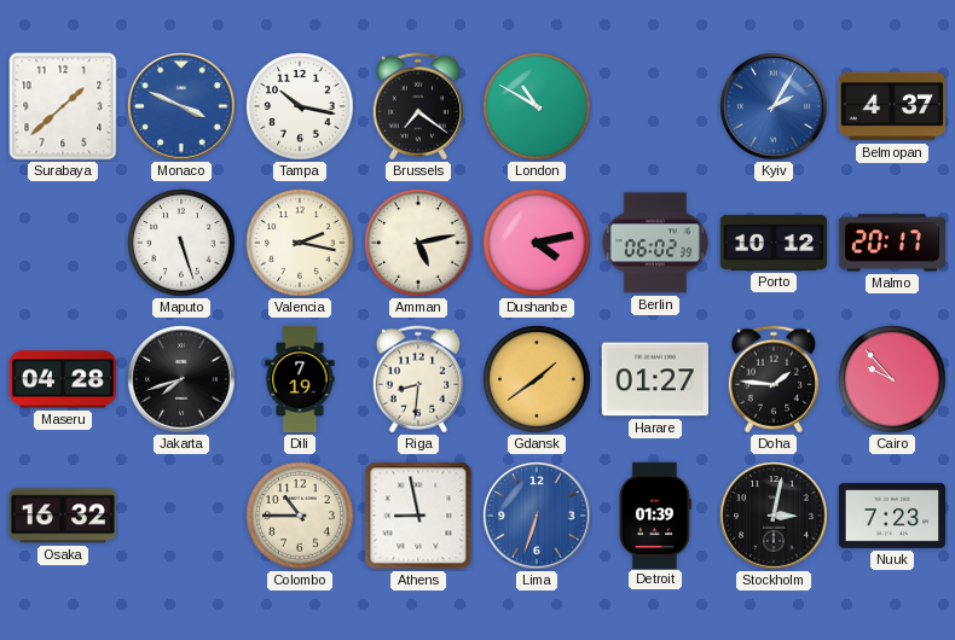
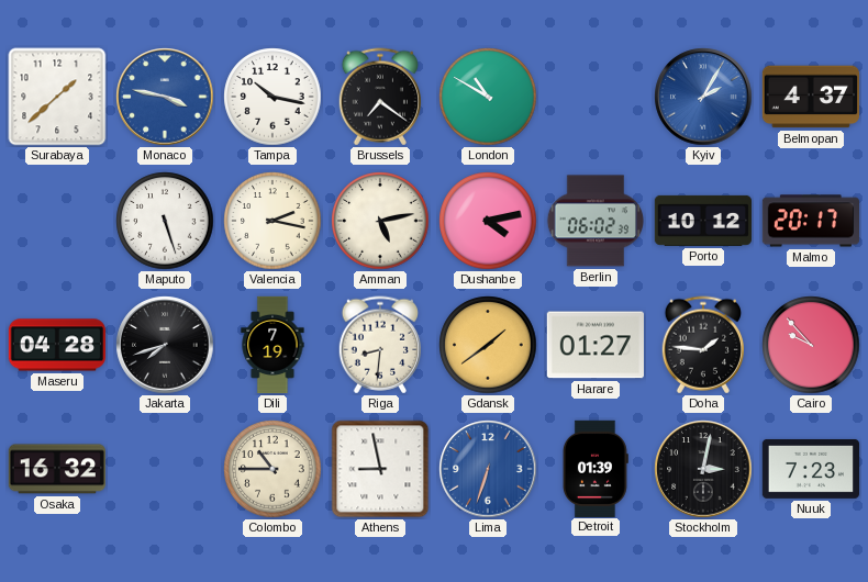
Monaco: 3:49 -> 3:47 (165, 97)
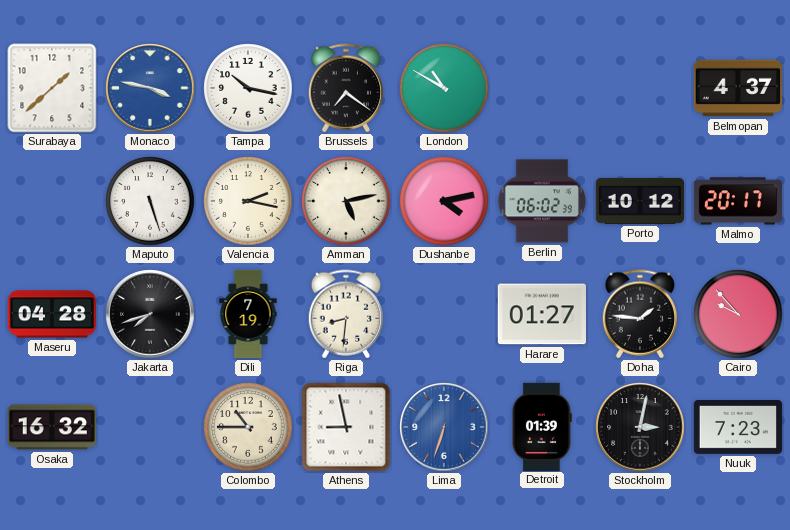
Kyiv: 2:05 -> none (703, 97)
Gdansk: 1:39 -> none (488, 345)
